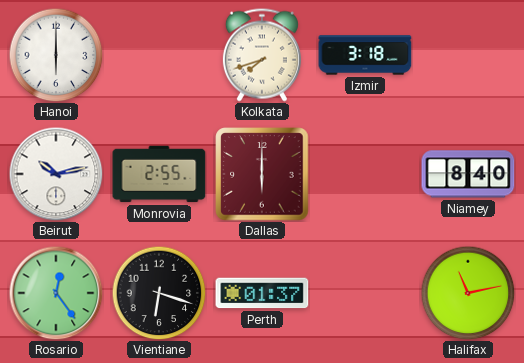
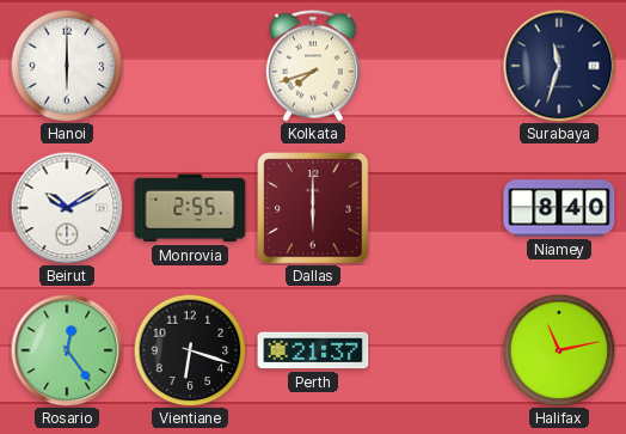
Izmir: 3:18 -> none (365, 55)
Surabaya: none -> 11:33 (559, 66)
Beirut: 10:13 -> 10:10 (67, 208)
Perth: 01:37 -> 21:37 (313, 350)
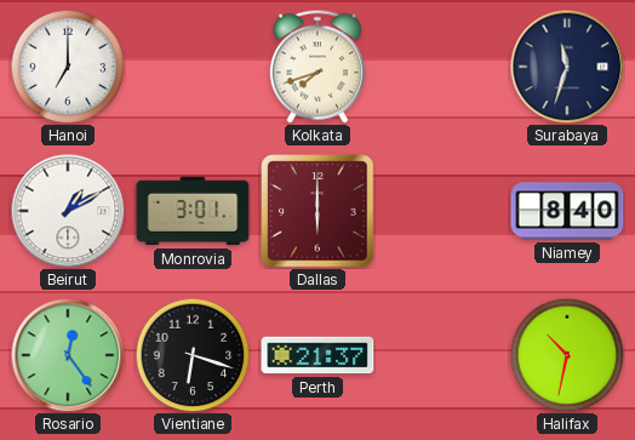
Hanoi: 6:00 -> 7:00 (68, 67)
Beirut: 10:10 -> 1:10 (68, 211)
Monrovia: 2:55 -> 3:01 (193, 211)
Halifax: 11:13 -> 10:32 (567, 355)
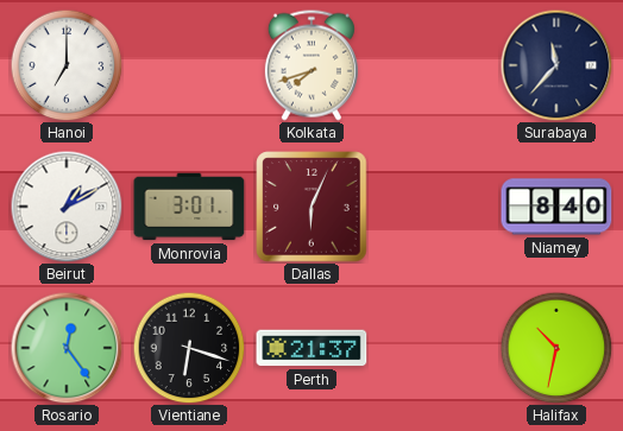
Surabaya: 11:33 -> 11:37 (556, 65)
Dallas: 6:00 -> 6:04 (311, 207)
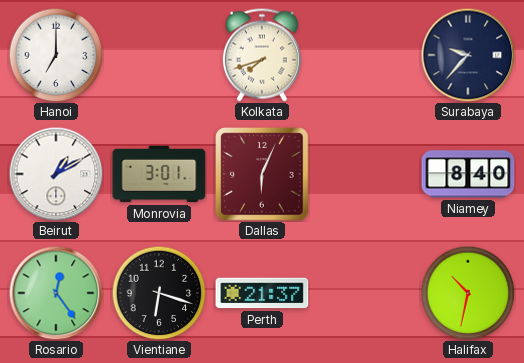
Surabaya: 11:37 -> 9:37 (468, 55)
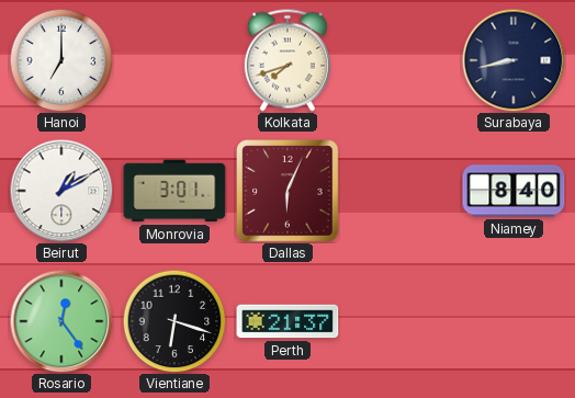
Surabaya: 9:37 -> 8:43 (514, 60)
Halifax: 10:32 -> none (468, 293)
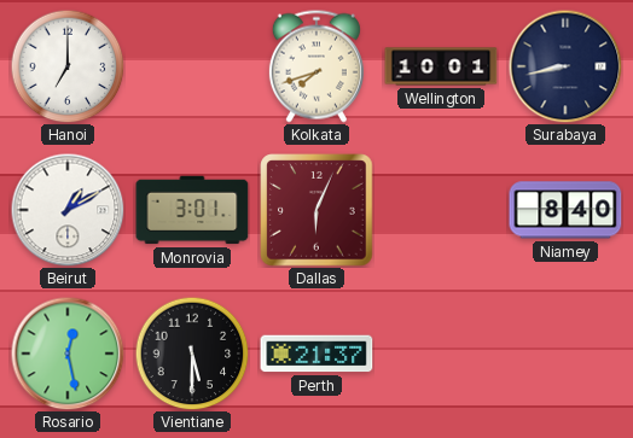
Wellington: none -> 10:01 (441, 66)
Rosario: 12:24 -> 12:28 (68, 354)
Vientiane: 6:18 -> 5:30 (192, 354)
